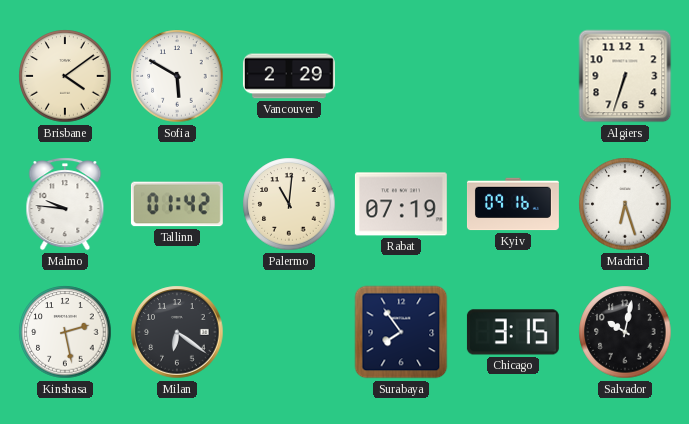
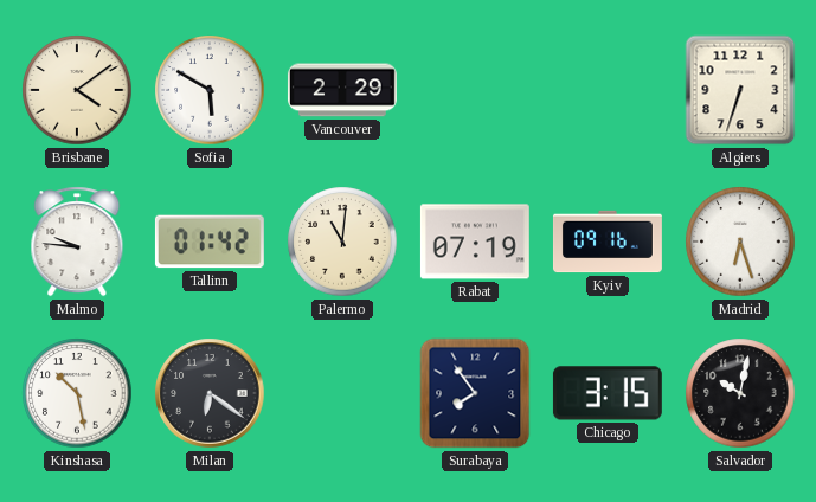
Kinshasa: 2:28 -> 10:28 (77, 393)
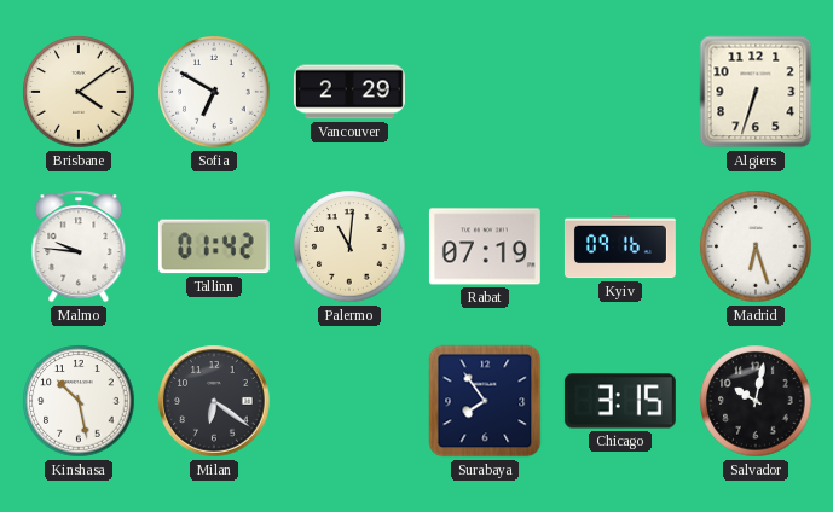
Sofia: 5:50 -> 6:50 (214, 92)
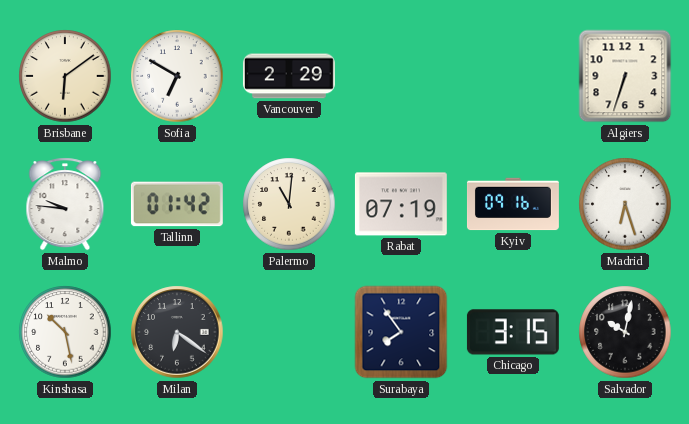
Brisbane: 4:09 -> 6:09 (65, 76)
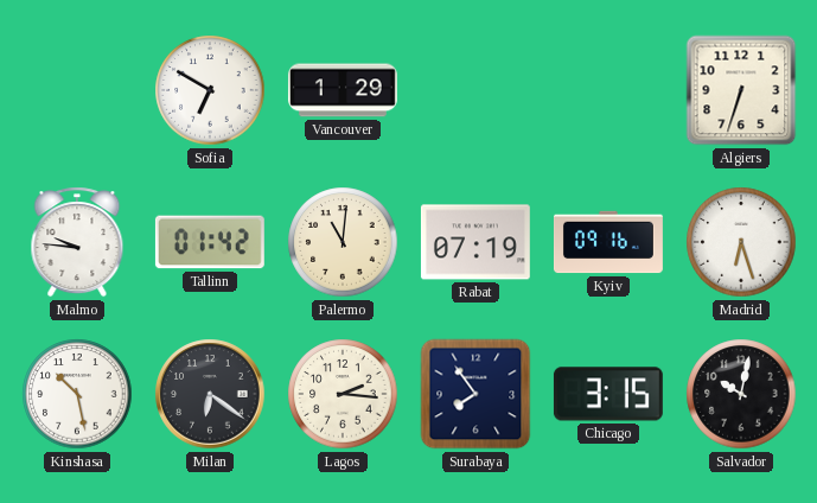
Brisbane: 6:09 -> none (65, 76)
Vancouver: 2:29 -> 1:29 (343, 90)
Lagos: none -> 2:16 (343, 394)
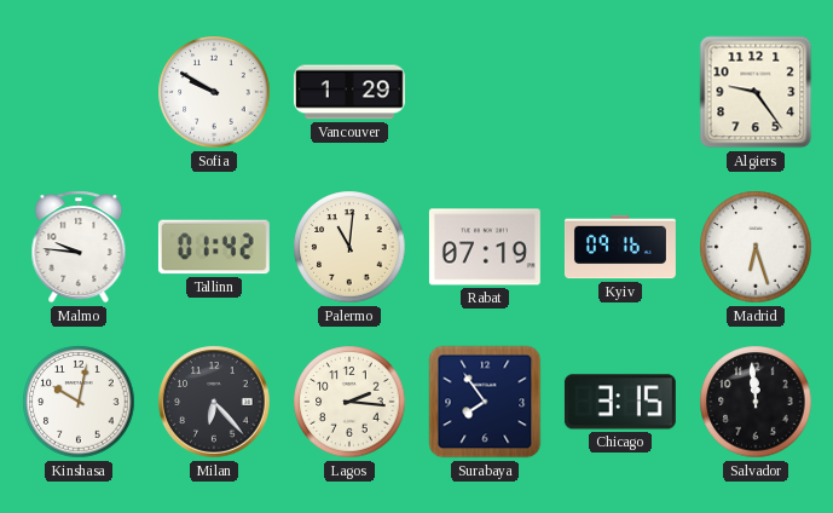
Sofia: 6:50 -> 9:50 (214, 92)
Algiers: 6:33 -> 9:24 (756, 92)
Kinshasa: 10:28 -> 10:02 (79, 402)
Milan: 6:21 -> 6:23 (214, 402)
Salvador: 10:02 -> 11:59 (756, 402)
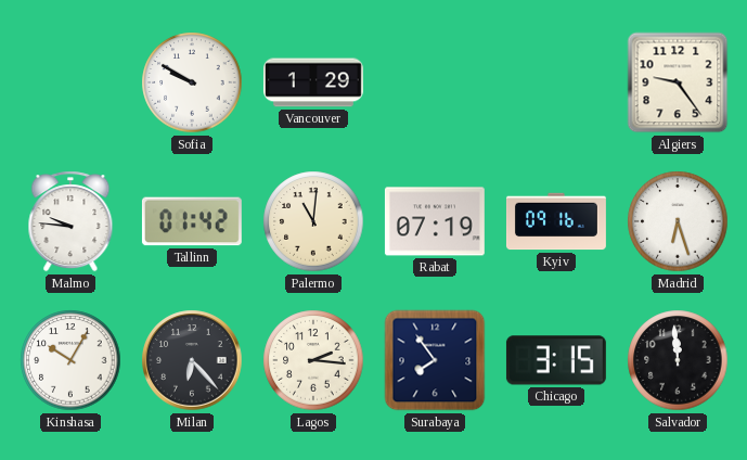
Kinshasa: 10:02 -> 10:05 (70, 360)
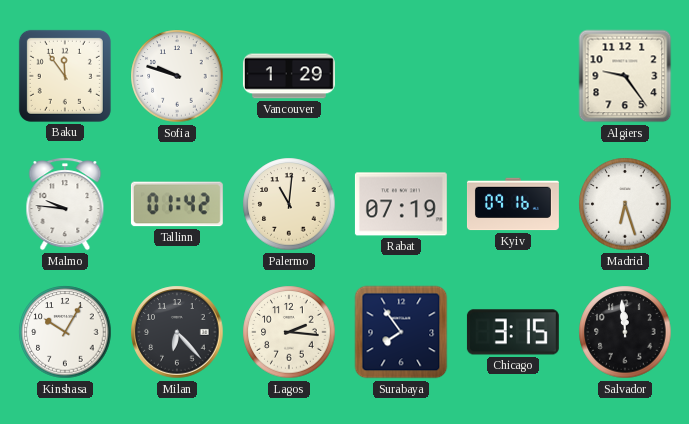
Baku: none -> 11:54 (65, 76)
Sofia: 9:50 -> 9:48 (177, 76)
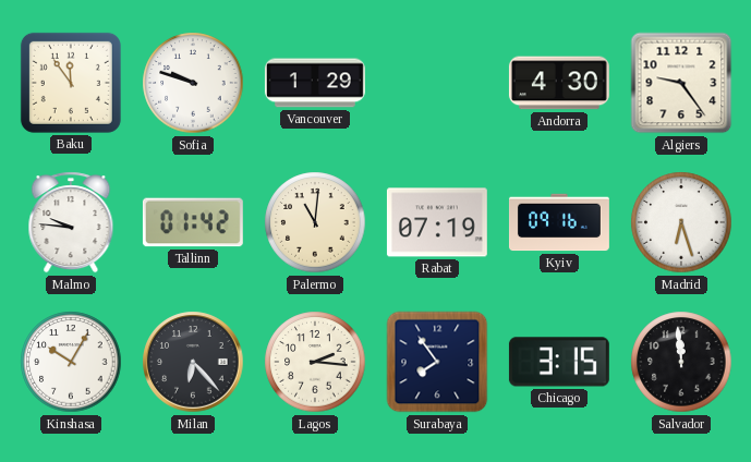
Andorra: none -> 4:30 (559, 83)
